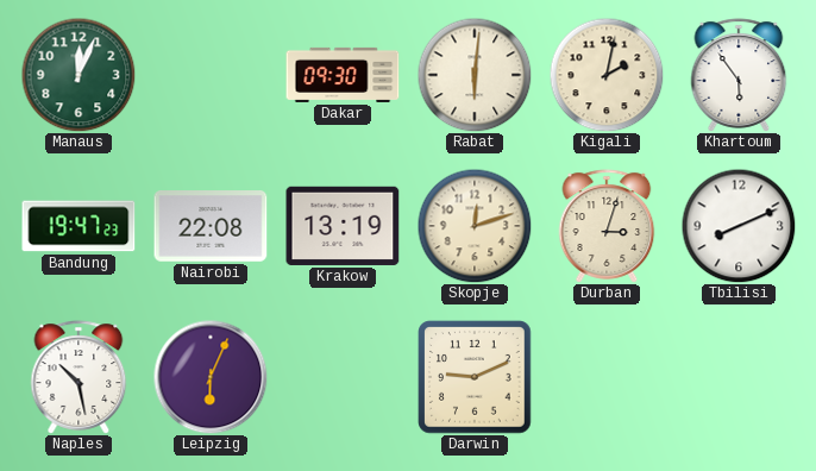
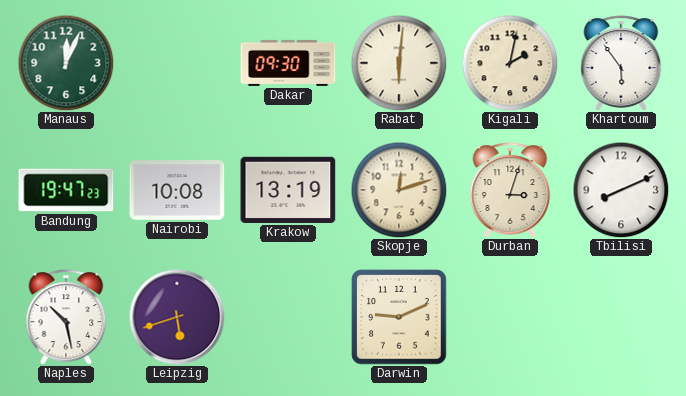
Nairobi: 22:08 -> 10:08 (177, 190)
Leipzig: 6:04 -> 5:42 (177, 317)
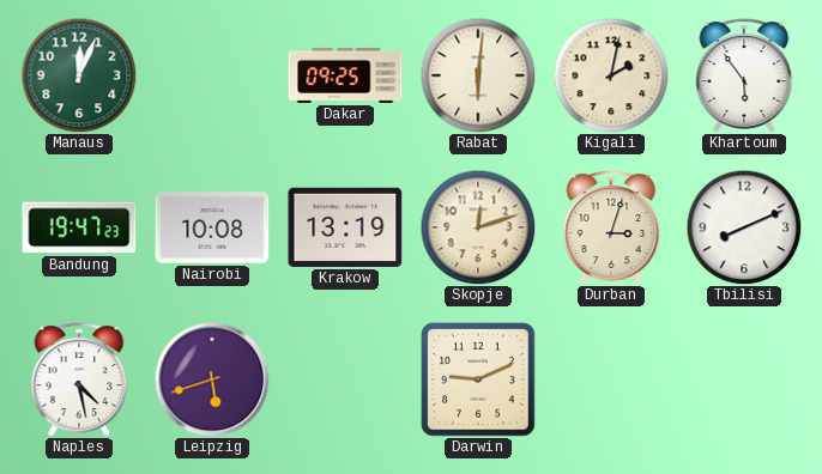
Dakar: 09:30 -> 09:25 (345, 75)
Naples: 10:28 -> 4:28 (79, 379)
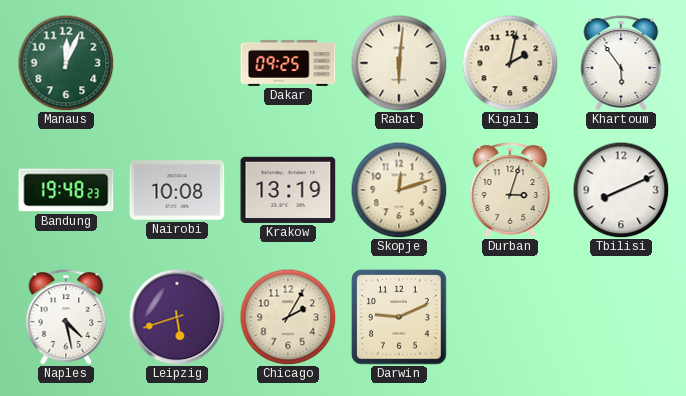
Bandung: 19:47 -> 19:48 (66, 190)
Chicago: none -> 2:05 (288, 317)
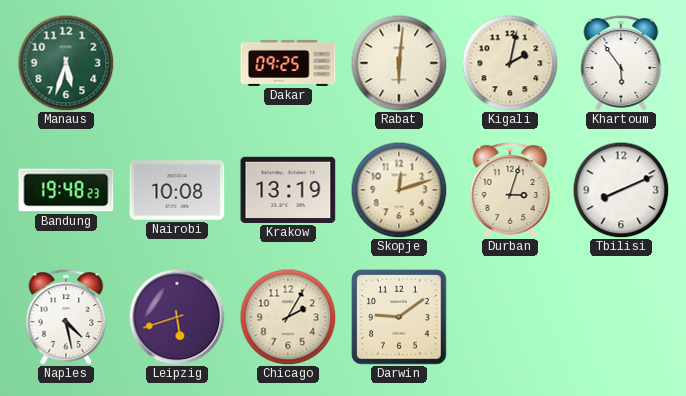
Manaus: 12:04 -> 5:33 (66, 63)
Darwin: 9:11 -> 9:09 (399, 317)
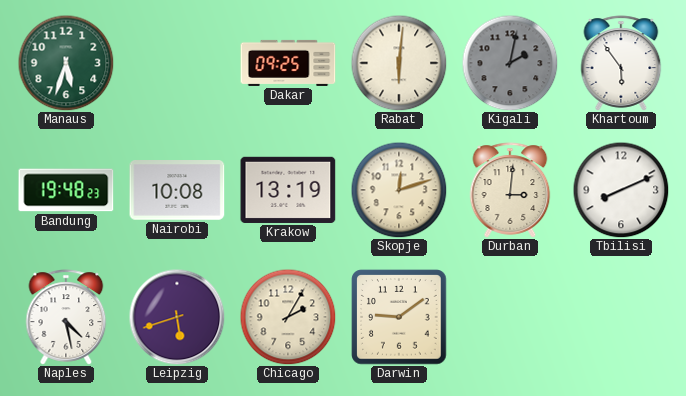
Kigali dial: cream -> grey (510, 63)
Durban: 3:03 -> 3:01 (510, 190)
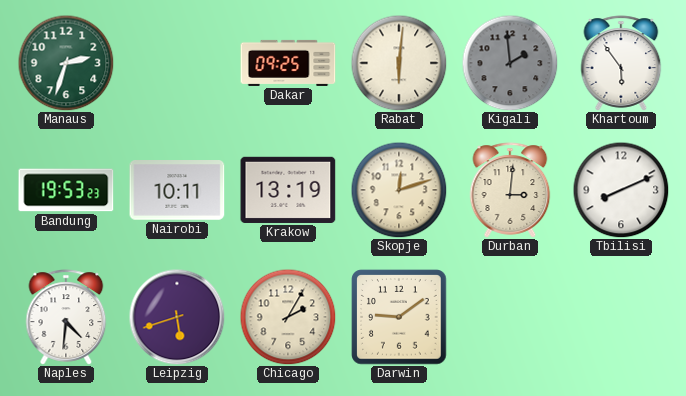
Manaus: 5:33 -> 2:33 (66, 63)
Kigali: 2:02 -> 1:59 (510, 63)
Bandung: 19:48 -> 19:53 (66, 190)
Nairobi: 10:08 -> 10:11 (177, 190)
Naples: 4:28 -> 4:31 (66, 317)
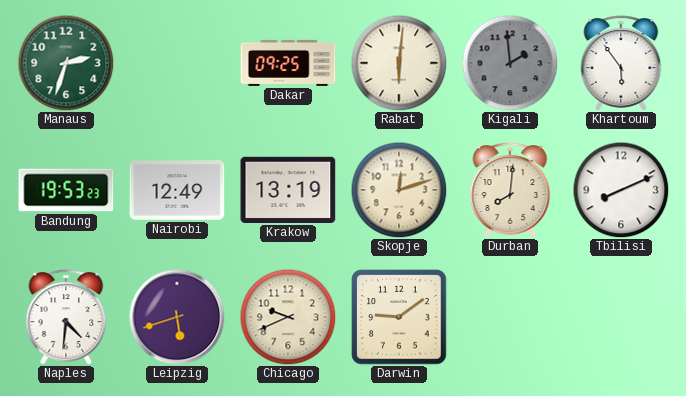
Nairobi: 10:11 -> 12:49 (177, 190)
Durban: 3:01 -> 8:01 (510, 190)
Chicago: 2:05 -> 9:41 (288, 317)
